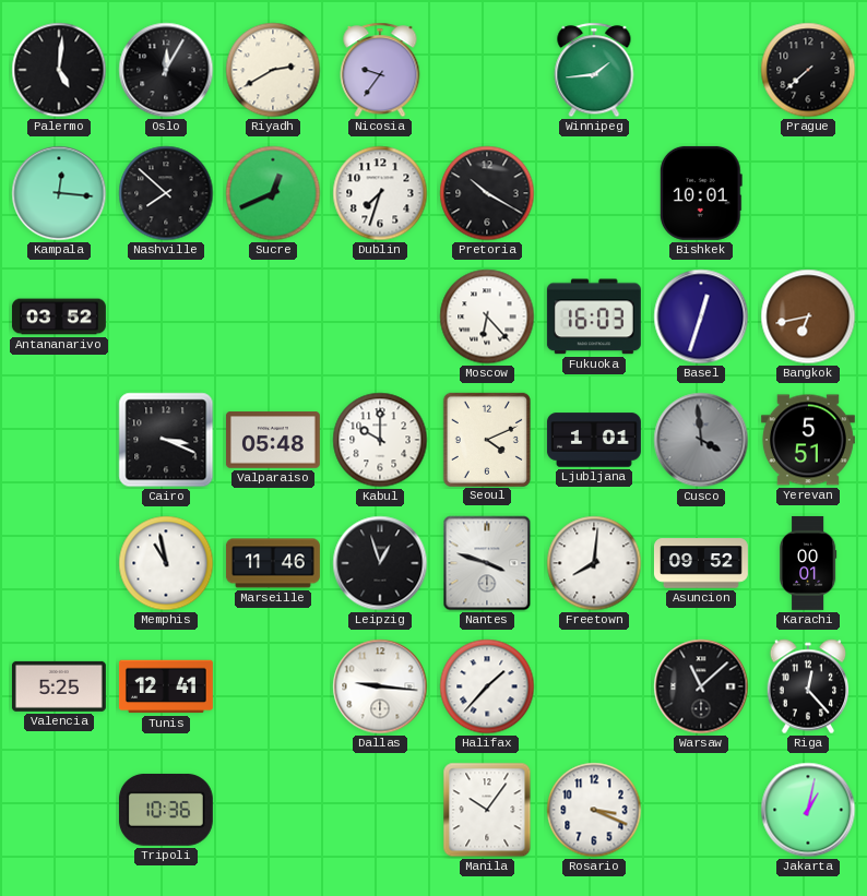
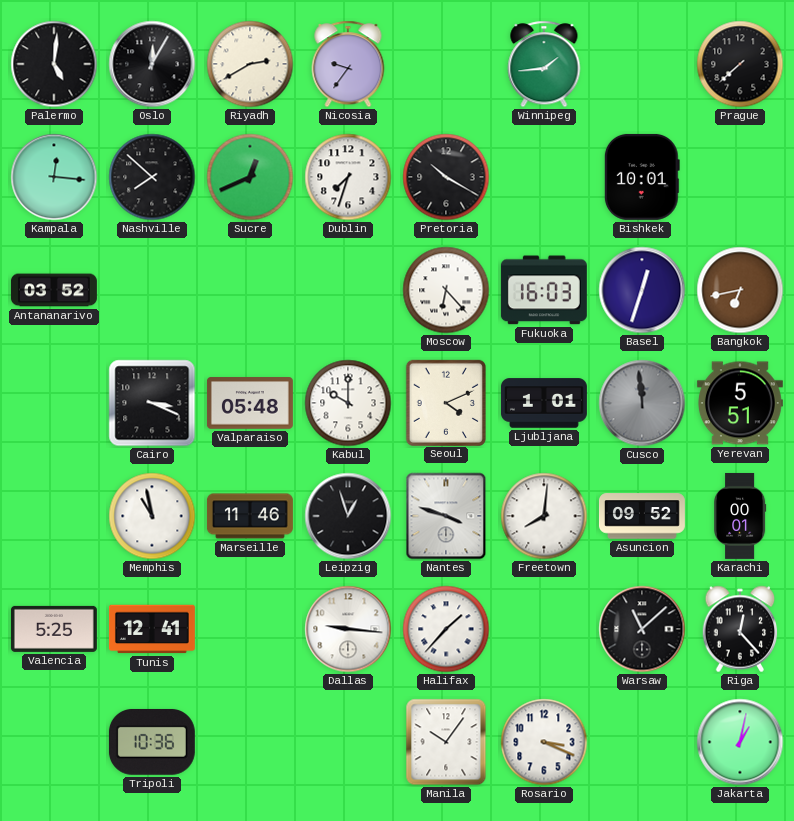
Cusco: 3:59 -> 11:59 (642, 403)
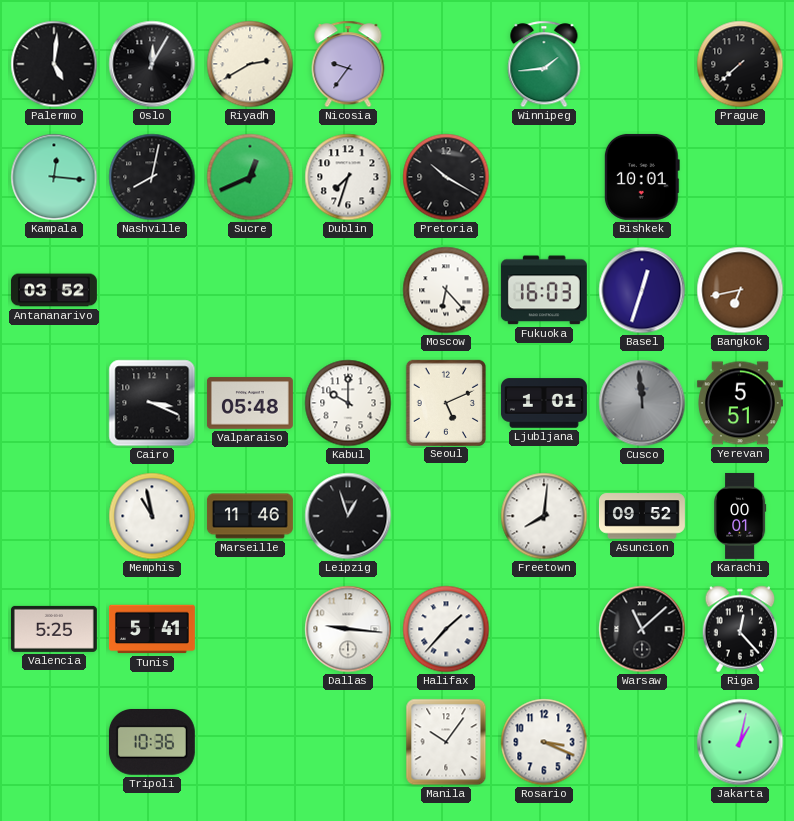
Nashville: 7:52 -> 8:02 (152, 177)
Seoul: 4:11 -> 5:11 (446, 402)
Nantes: 3:48 -> none (446, 516)
Tunis: 12:41 -> 5:41 (152, 629)
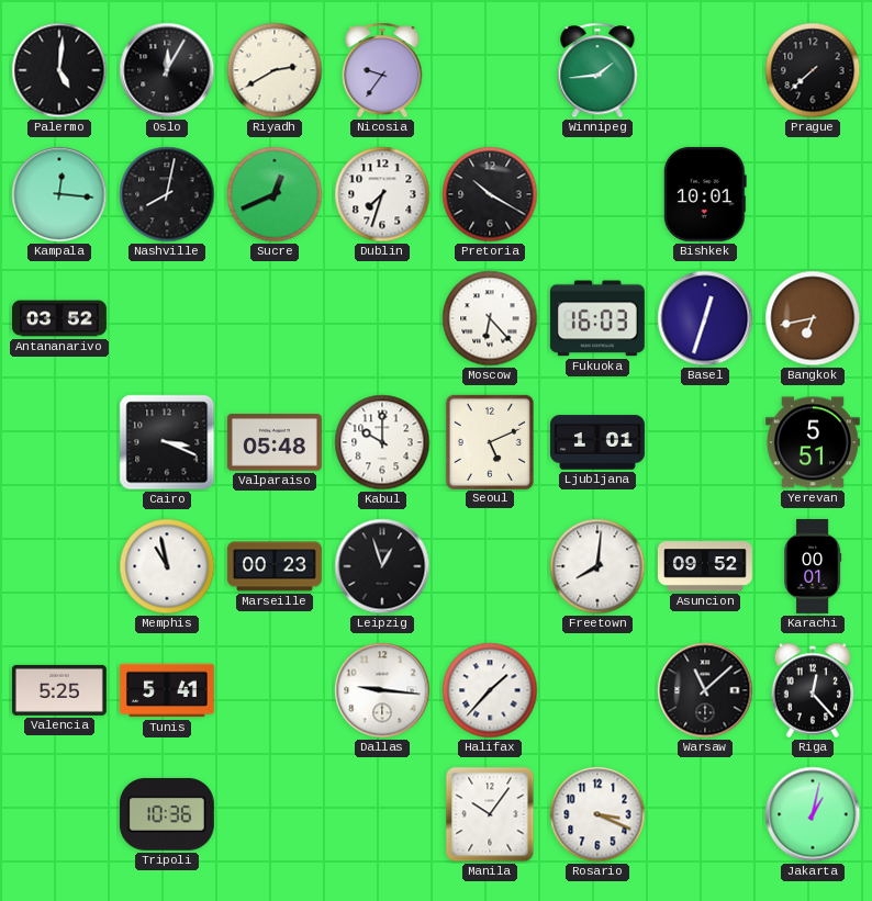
Cusco: 11:59 -> none (642, 403)
Marseille: 11:46 -> 00:23 (275, 566)
